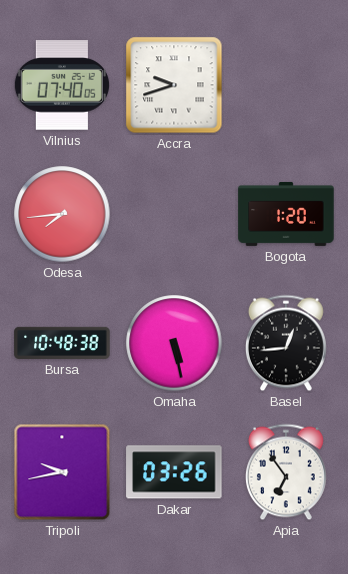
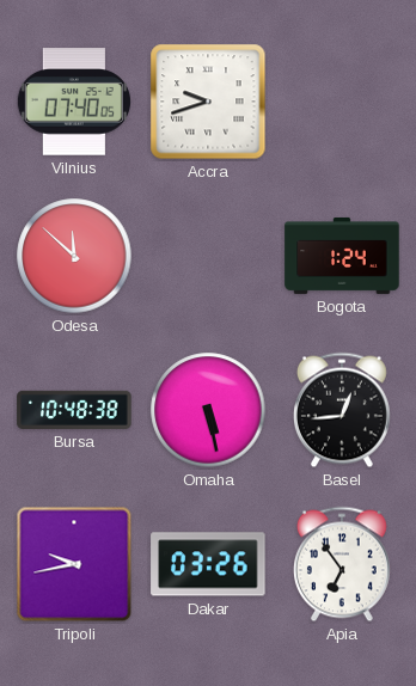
Odesa: 7:44 -> 11:52 (74, 256)
Bogota: 1:20 -> 1:24 (342, 256)
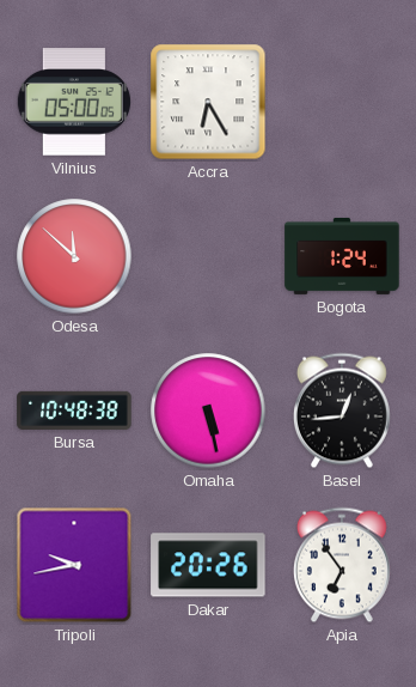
Vilnius: 07:40 -> 05:00 (74, 102)
Accra: 9:42 -> 6:25 (208, 102)
Dakar: 03:26 -> 20:26 (208, 565)
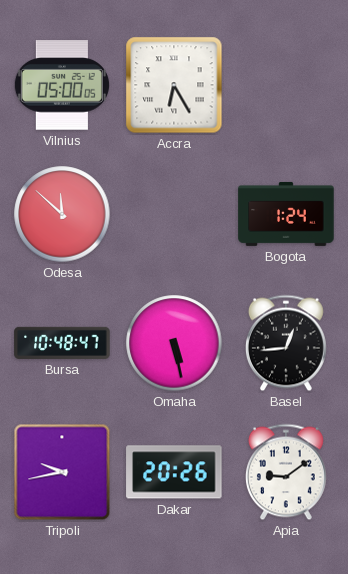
Bursa: 10:48:38 -> 10:48:47 (62, 343)
Apia: 6:54 -> 9:09 (286, 472)
